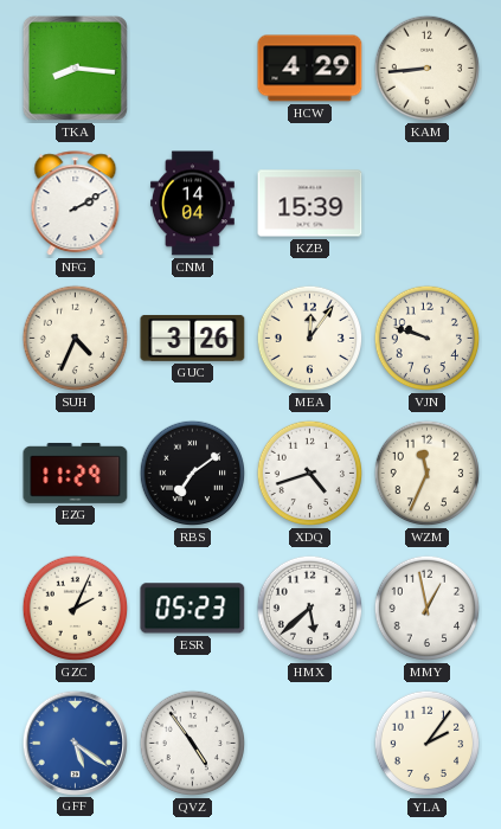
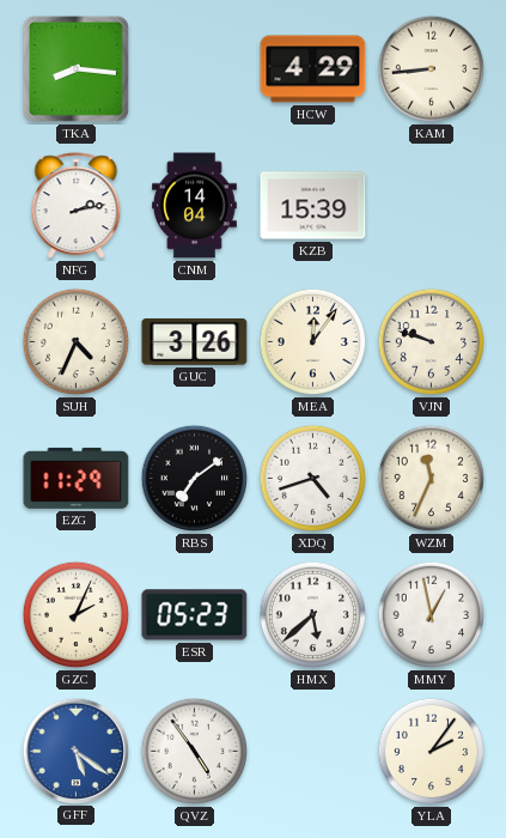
NFG: 2:10 -> 2:13 (77, 206)
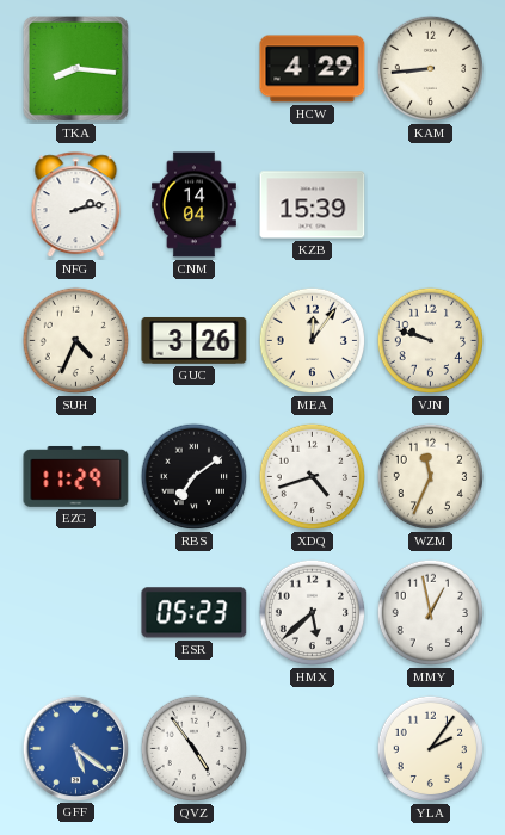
GZC: 2:04 -> none (77, 615)
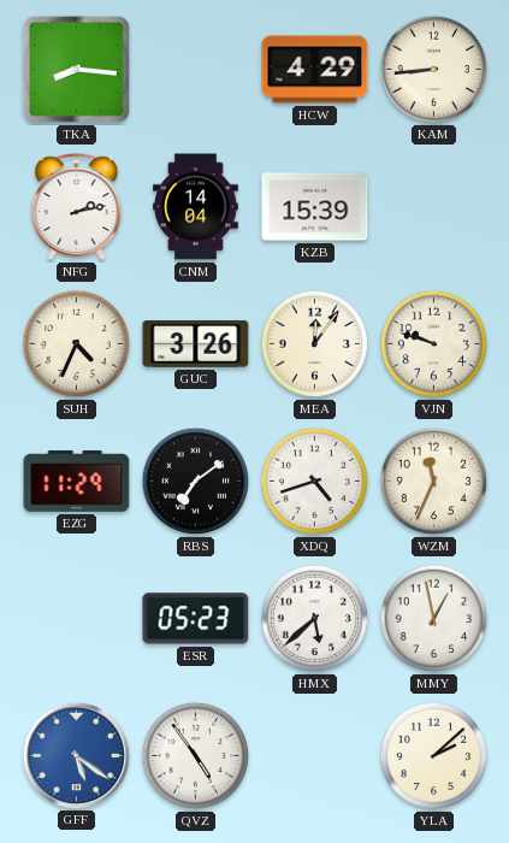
YLA: 2:06 -> 2:08 (434, 756)
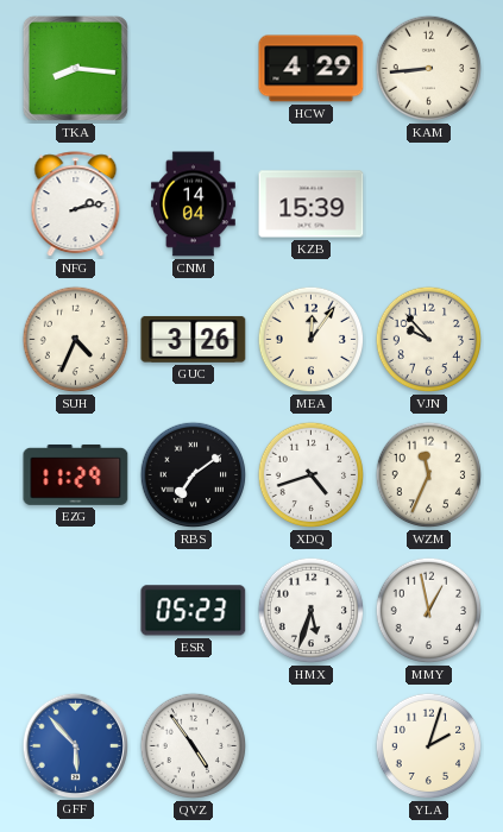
VJN: 9:48 -> 9:53 (429, 340)
HMX: 5:38 -> 5:33 (312, 611)
GFF: 5:21 -> 5:53 (75, 745)
YLA: 2:08 -> 2:03 (429, 746)
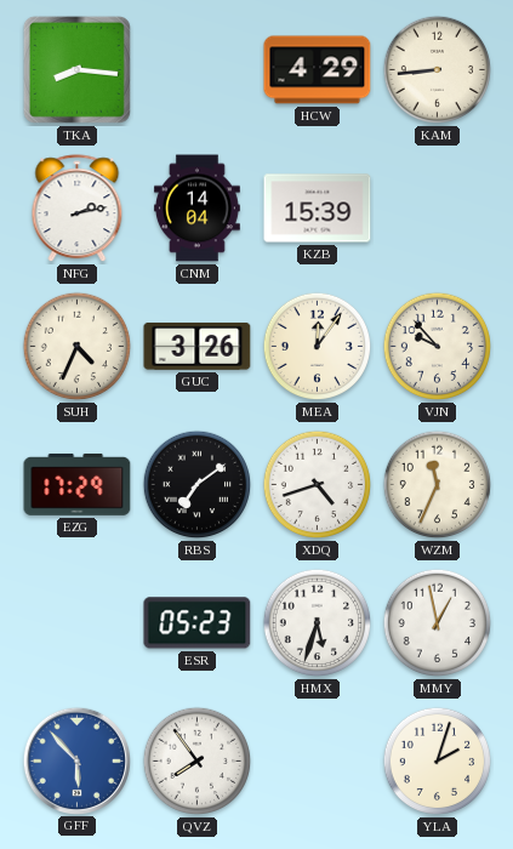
EZG: 11:29 -> 17:29 (78, 484)
QVZ: 4:54 -> 7:54 (198, 762)
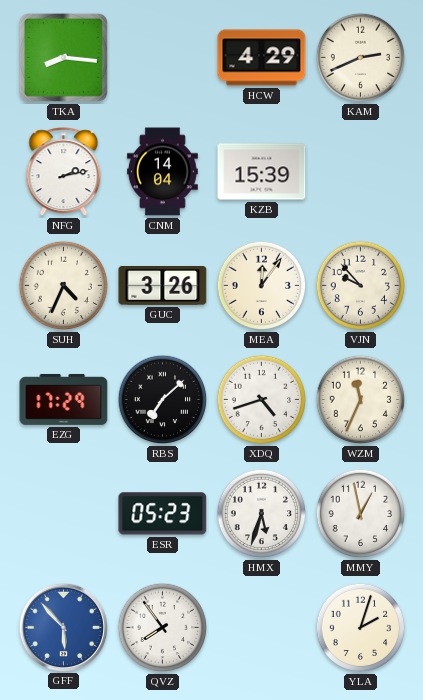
KAM: 8:44 -> 2:41 (361, 58)
RBS: 7:09 -> 7:08 (163, 400)
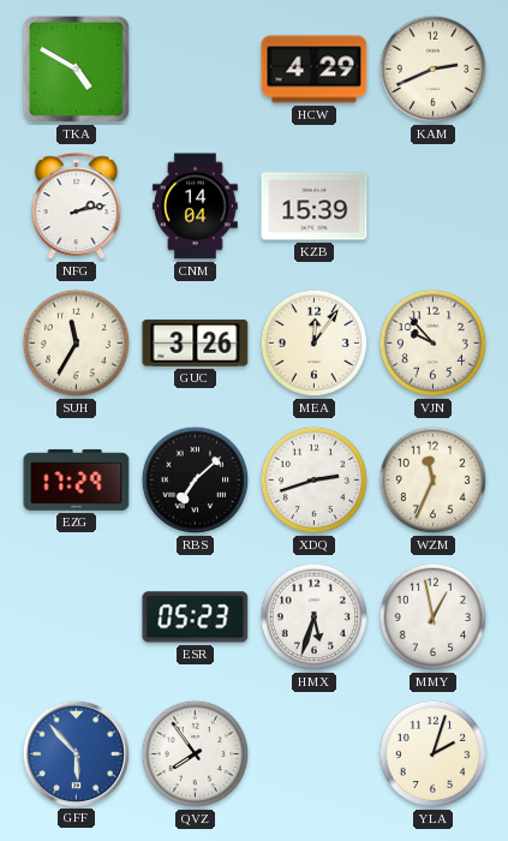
TKA: 8:16 -> 4:50 (76, 68)
SUH: 4:34 -> 11:35 (77, 344)
XDQ: 4:42 -> 2:42 (315, 481)
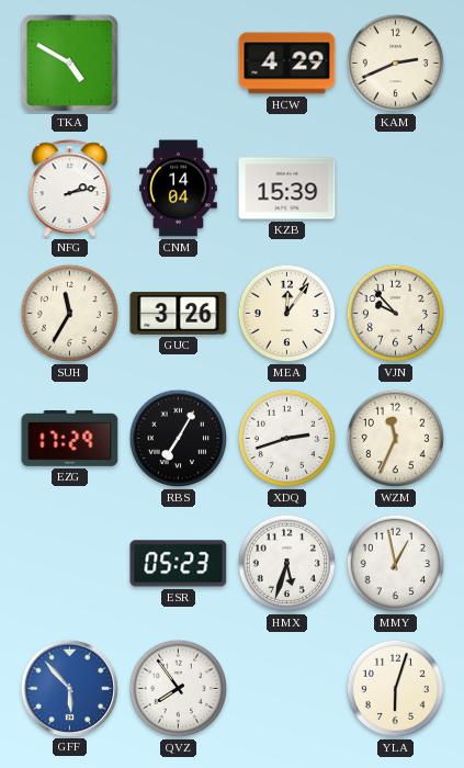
RBS: 7:08 -> 7:05 (179, 439)
YLA: 2:03 -> 6:03 (396, 689)
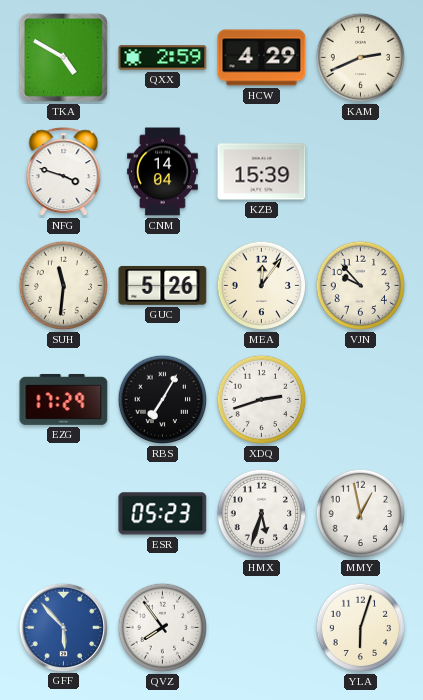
QXX: none -> 2:59 (163, 58)
NFG: 2:13 -> 3:48 (64, 172)
SUH: 11:35 -> 11:31 (64, 286)
GUC: 3:26 -> 5:26 (163, 285)
WZM: 11:34 -> none (396, 439)
